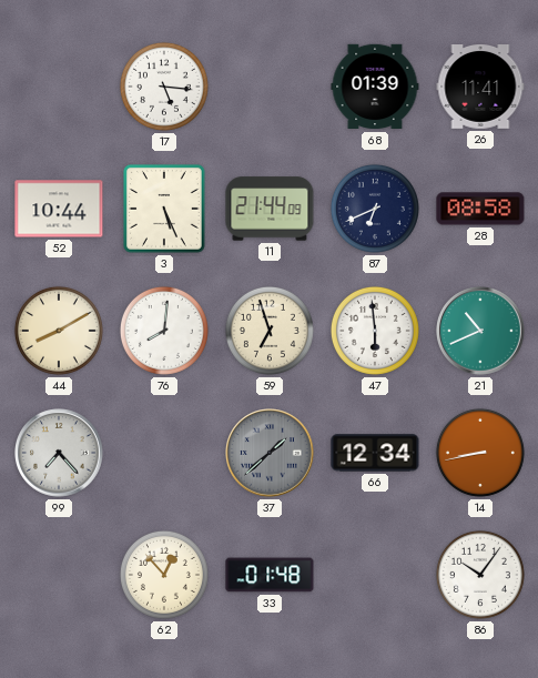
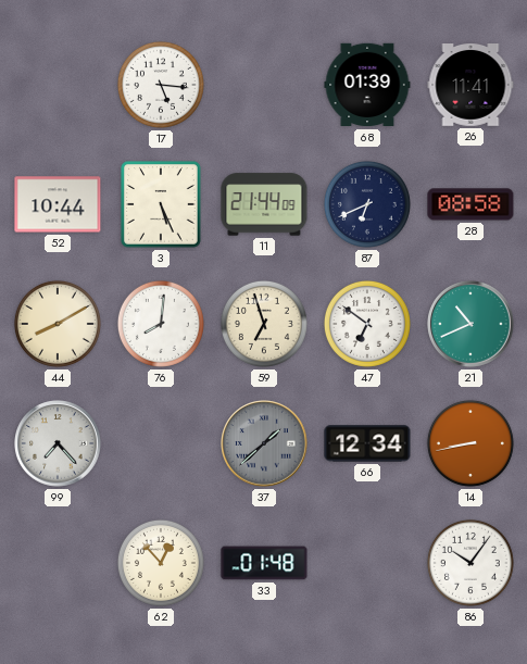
47: 5:59 -> 6:51 (367, 324)
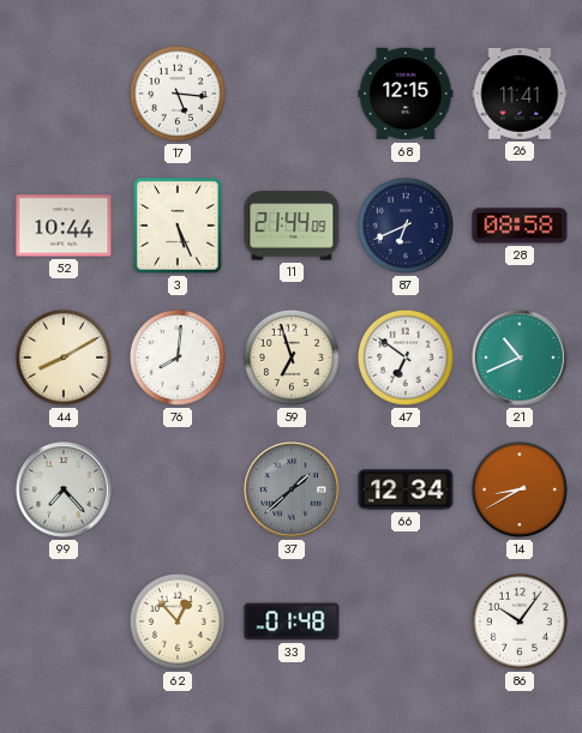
68: 01:39 -> 12:15 (406, 94)
14: 8:43 -> 8:40 (520, 489)
